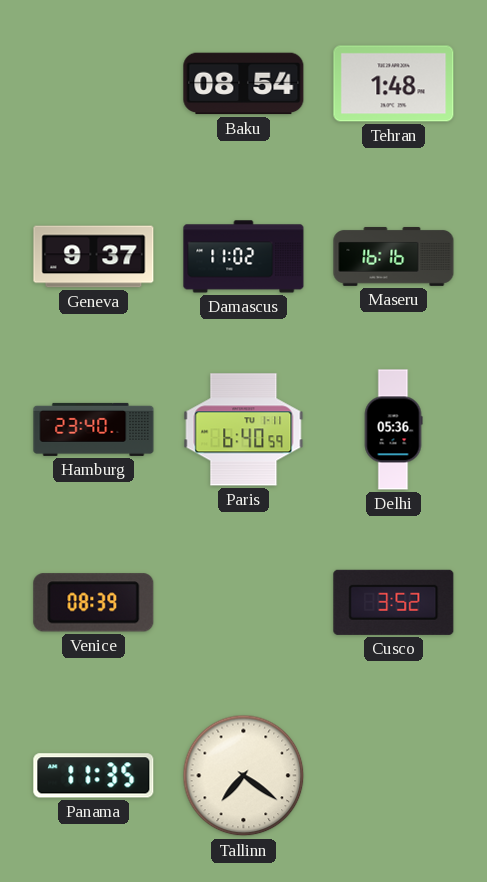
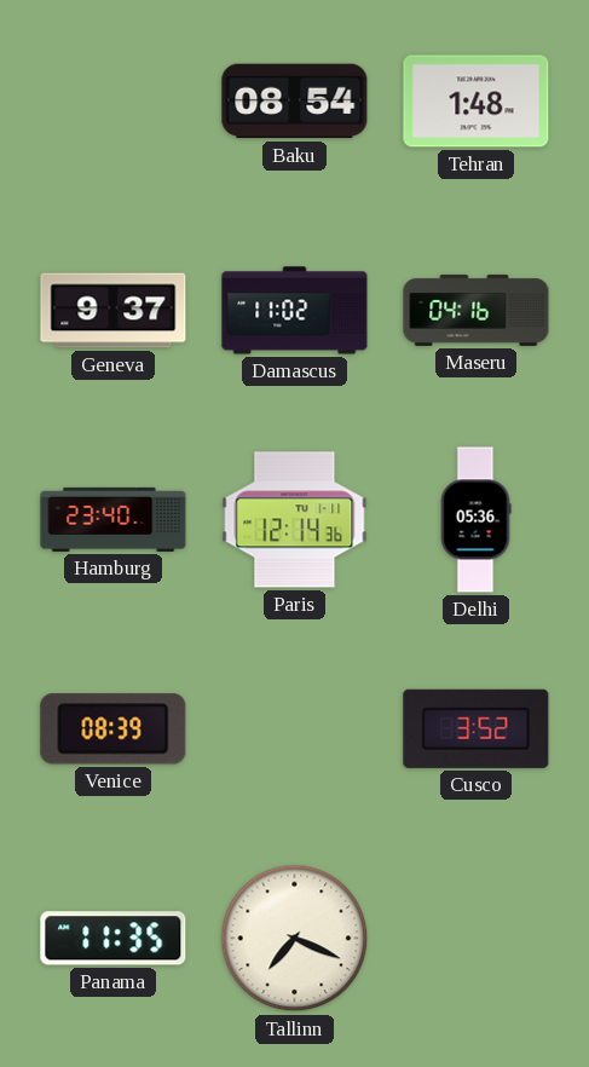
Maseru: 16:16 -> 04:16 (477, 310)
Paris: 6:40 -> 12:14 (295, 520)
Tallinn: 7:21 -> 7:19 (295, 939)
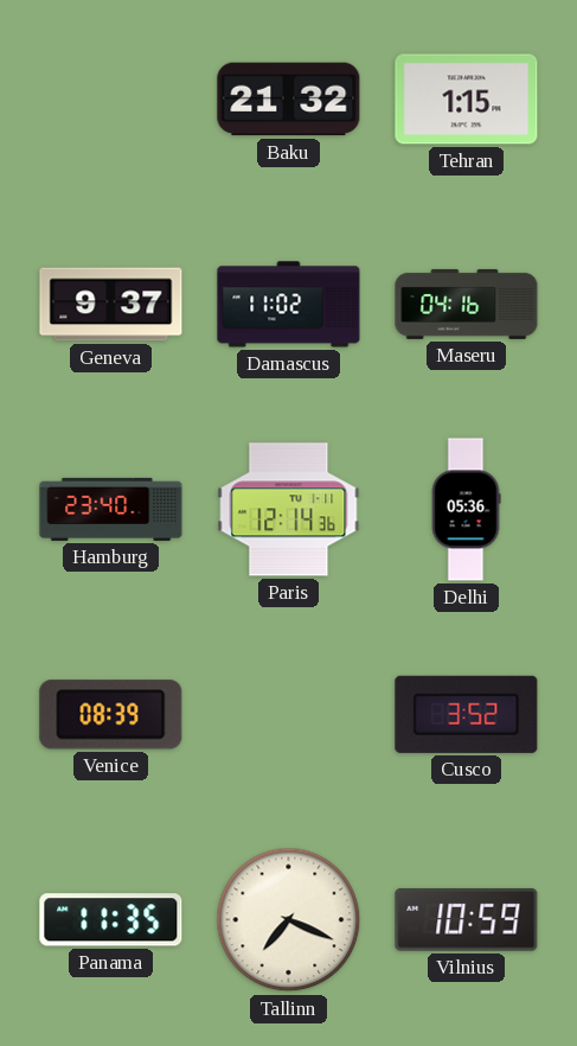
Baku: 08:54 -> 21:32 (289, 100)
Tehran: 1:48 -> 1:15 (467, 100)
Vilnius: none -> 10:59 (467, 919)
